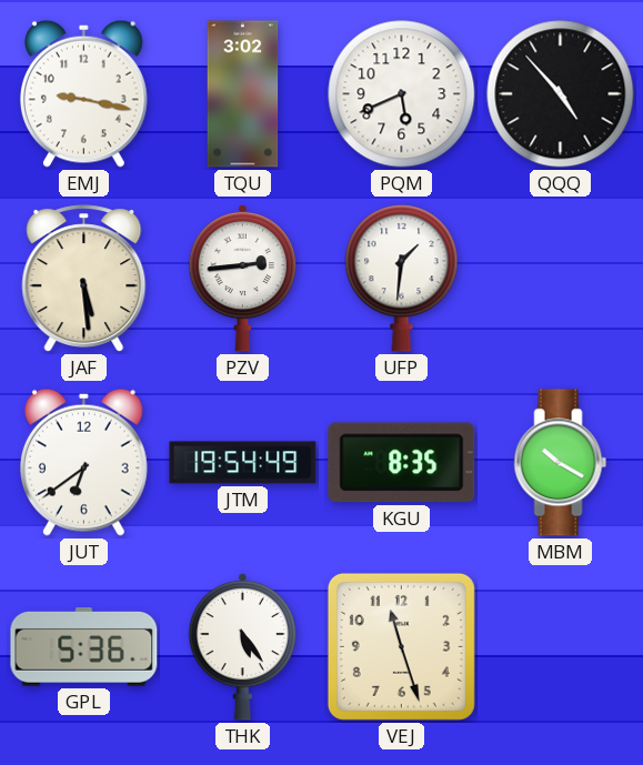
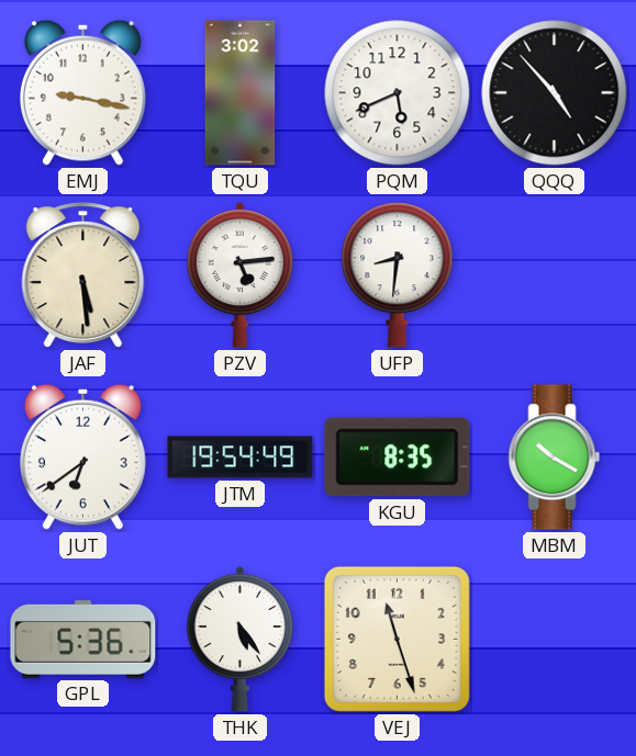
PZV: 2:44 -> 5:14 (241, 274)
UFP: 1:31 -> 8:31 (398, 275)
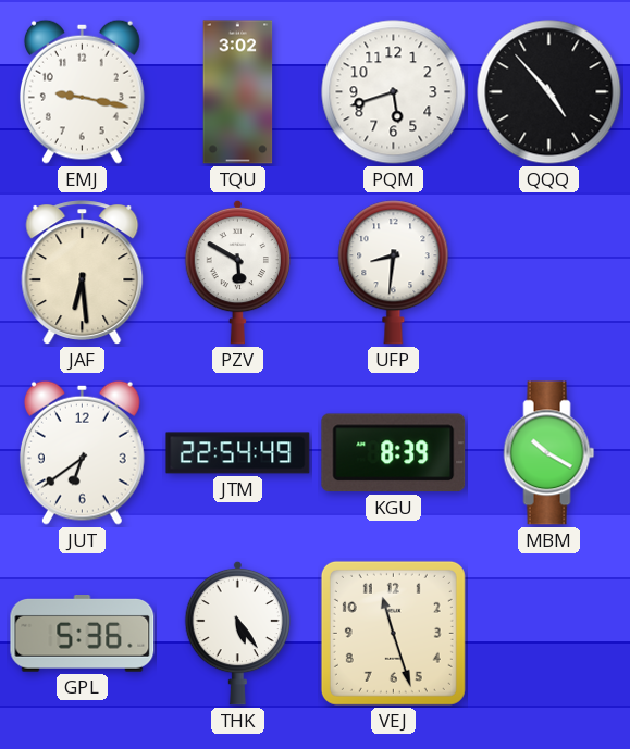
PQM: 5:41 -> 5:42 (394, 92)
JAF: 5:29 -> 6:29 (83, 273)
PZV: 5:14 -> 5:50 (238, 272)
JTM: 19:54 -> 22:54 (238, 453)
KGU: 8:35 -> 8:39 (394, 453)
